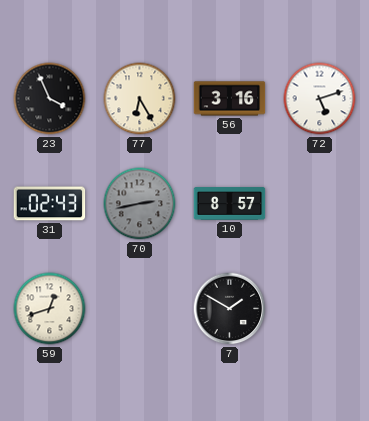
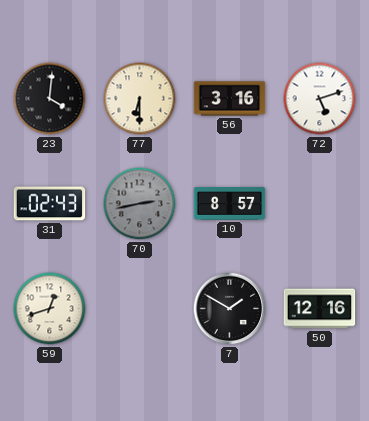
23: 3:56 -> 4:01 (50, 99)
77: 6:25 -> 6:30 (140, 99)
50: none -> 12:16 (320, 309)
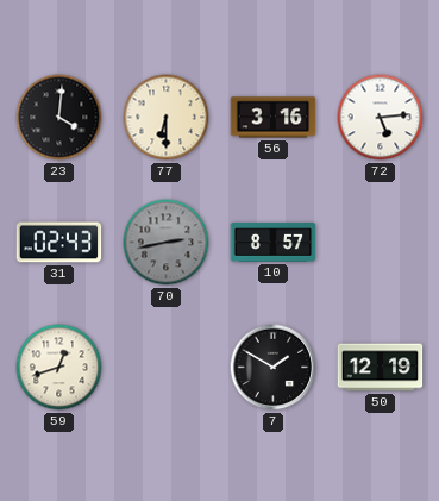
72: 5:12 -> 5:14 (381, 118)
50: 12:16 -> 12:19 (381, 368)
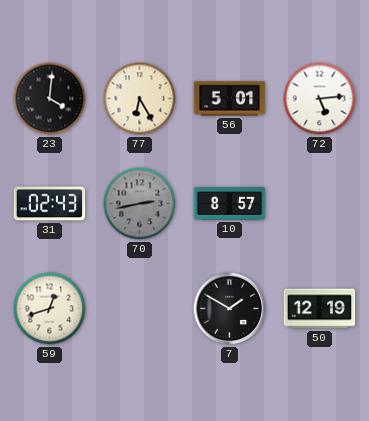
77: 6:30 -> 6:25 (140, 99)
56: 3:16 -> 5:01 (230, 99)
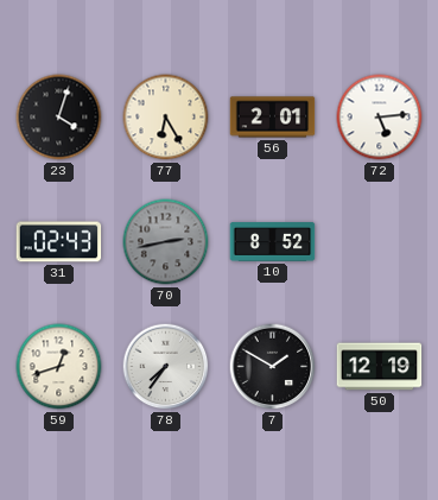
23: 4:01 -> 4:03 (59, 118)
56: 5:01 -> 2:01 (273, 118)
10: 8:57 -> 8:52 (273, 242)
78: none -> 7:36 (166, 367)
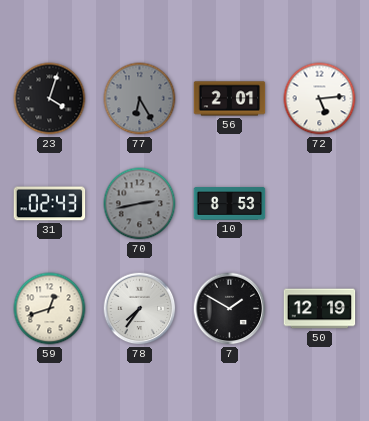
77 dial: cream -> grey (140, 99)
10: 8:52 -> 8:53 (230, 204)
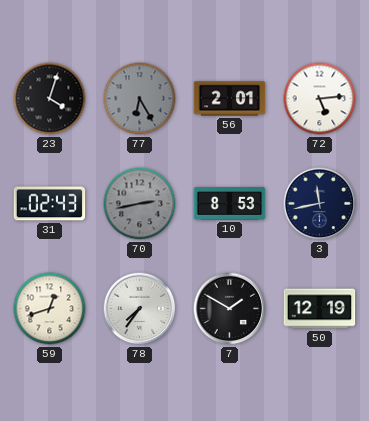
3: none -> 11:43 (320, 204)
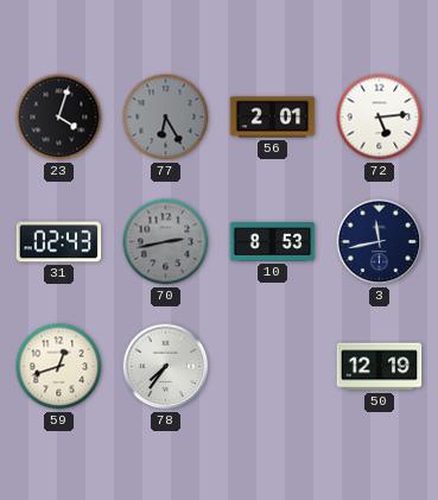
7: 1:50 -> none (230, 309)
